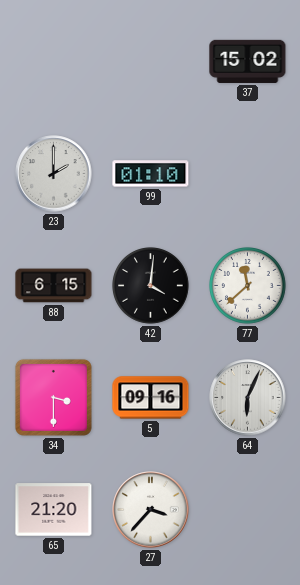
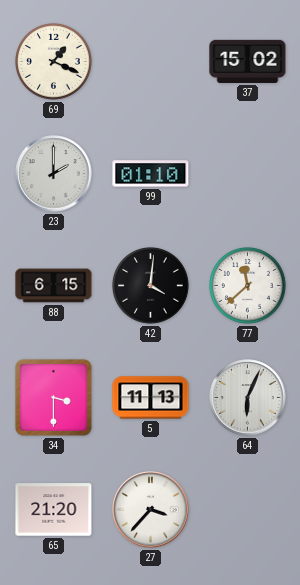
69: none -> 1:19 (54, 62)
5: 09:16 -> 11:13 (151, 398)
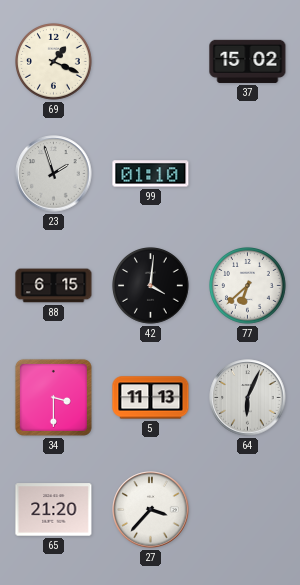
23: 2:00 -> 1:57 (54, 174)
77: 11:38 -> 6:38 (248, 286)
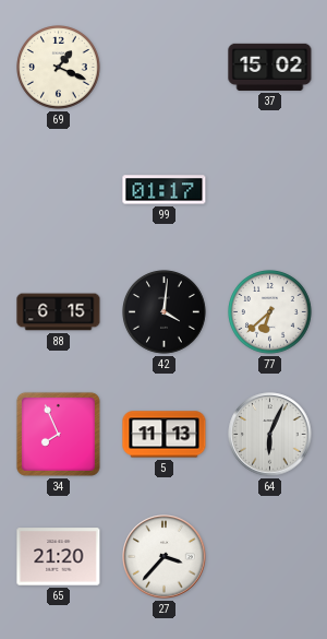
23: 1:57 -> none (54, 174)
99: 01:10 -> 01:17 (165, 190)
34: 3:30 -> 7:56 (58, 434)
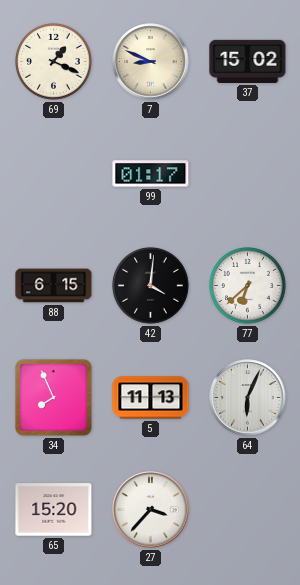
7: none -> 8:49 (151, 62)
65: 21:20 -> 15:20 (54, 510)
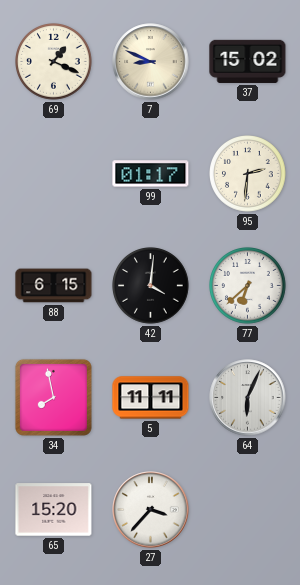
95: none -> 2:31 (248, 174)
34: 7:56 -> 7:58 (53, 397)
5: 11:13 -> 11:11 (151, 398)
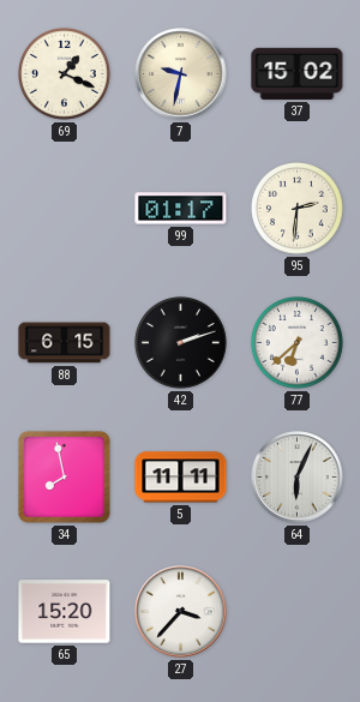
7: 8:49 -> 9:32 (181, 74)
42: 4:01 -> 2:12 (181, 343)
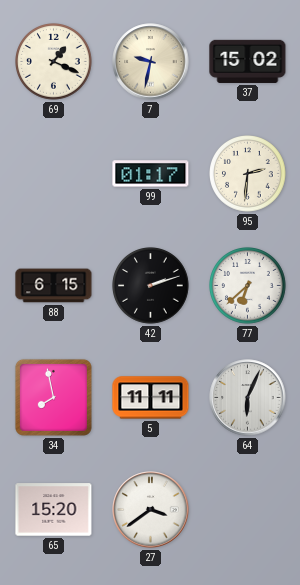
27: 3:37 -> 3:39 (151, 510)
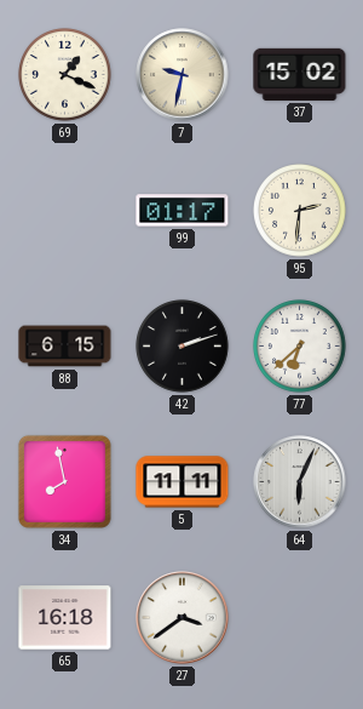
65: 15:20 -> 16:18 (65, 618)
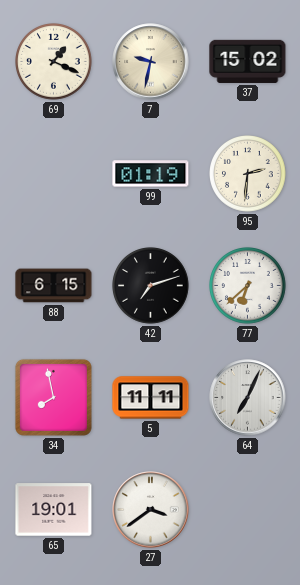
99: 01:17 -> 01:19 (151, 174)
42: 2:12 -> 7:12 (151, 286)
64: 6:04 -> 7:04 (248, 398)
65: 16:18 -> 19:01 (54, 510)
